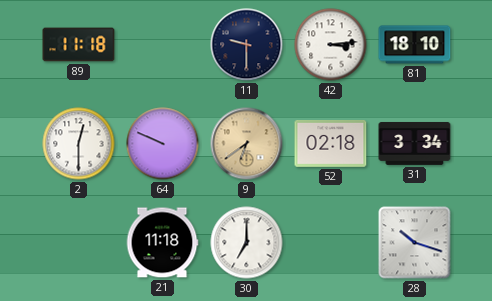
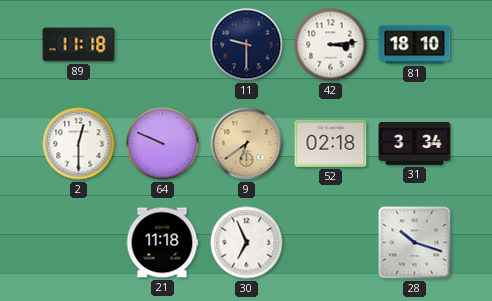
30: 7:00 -> 6:56 (247, 243)
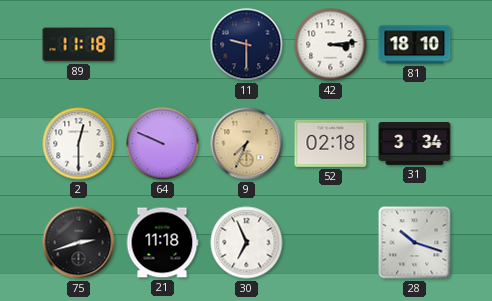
9: 6:39 -> 7:34 (247, 144)
75: none -> 2:42 (79, 243)
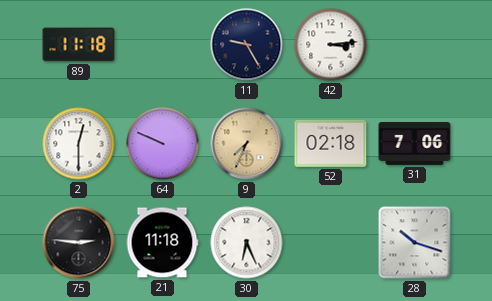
11: 9:30 -> 9:25 (247, 45)
81: 18:10 -> none (415, 45)
31: 3:34 -> 7:06 (415, 143)
75: 2:42 -> 2:46 (79, 243)
30: 6:56 -> 6:26 (247, 243)
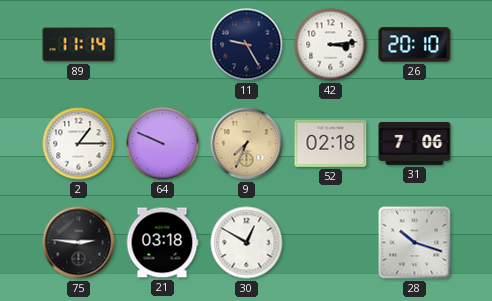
89: 11:18 -> 11:14 (79, 45)
26: none -> 20:10 (415, 45)
2: 12:30 -> 1:15 (79, 144)
21: 11:18 -> 03:18 (162, 243)
30: 6:26 -> 12:50 (247, 243)
